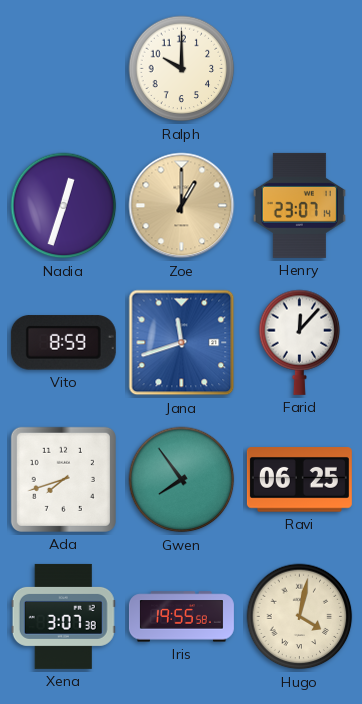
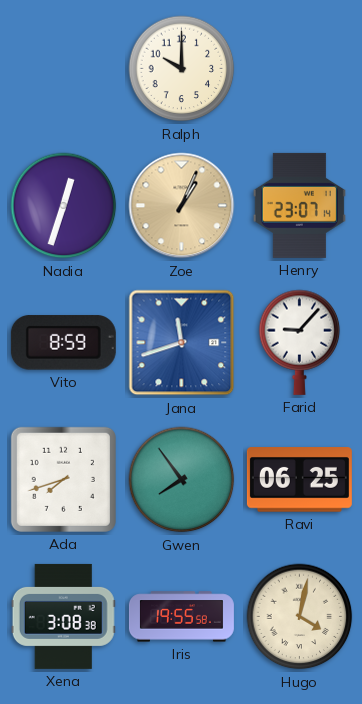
Zoe: 1:00 -> 1:04 (182, 206)
Farid: 12:07 -> 9:07 (300, 342)
Xena: 3:07 -> 3:08 (63, 616)
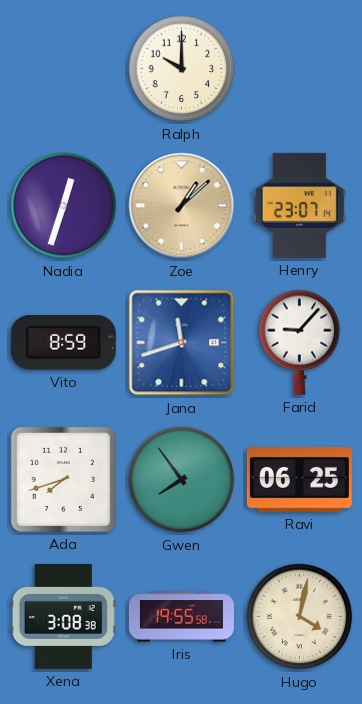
Zoe: 1:04 -> 1:08 (182, 206)
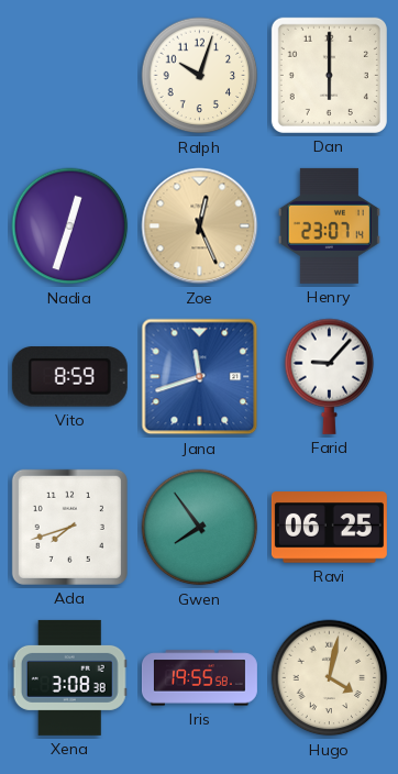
Ralph: 10:00 -> 10:03 (200, 76)
Dan: none -> 6:00 (329, 75)
Zoe: 1:08 -> 12:26 (200, 226)
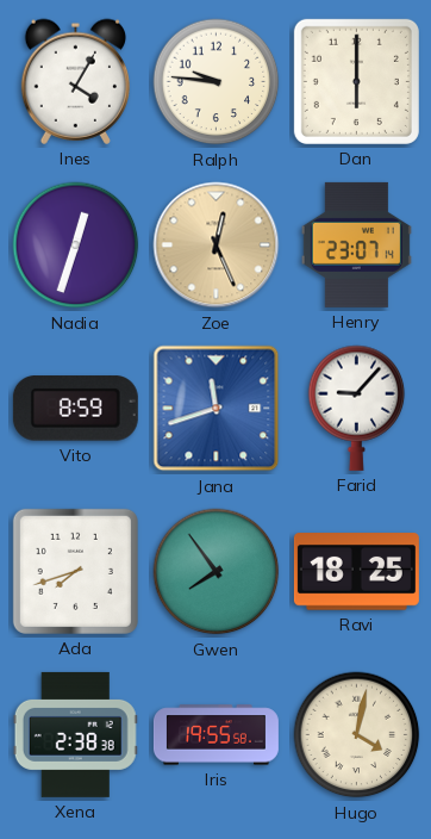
Ines: none -> 4:05 (75, 81)
Ralph: 10:03 -> 9:46 (217, 82)
Ravi: 06:25 -> 18:25 (356, 572)
Xena: 3:08 -> 2:38 (75, 734)
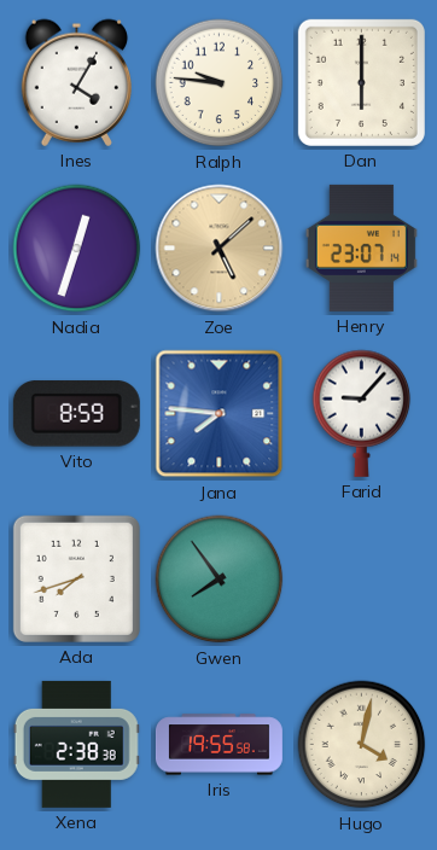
Zoe: 12:26 -> 5:08 (220, 249)
Jana: 11:42 -> 7:46 (220, 414)
Ravi: 18:25 -> none (356, 572)
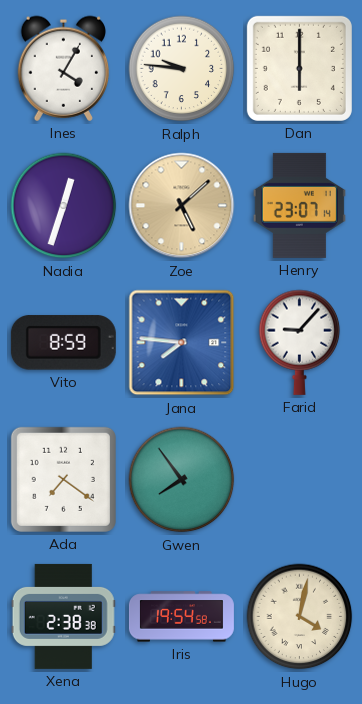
Ada: 7:42 -> 7:21 (63, 479)
Iris: 19:55 -> 19:54 (181, 617)
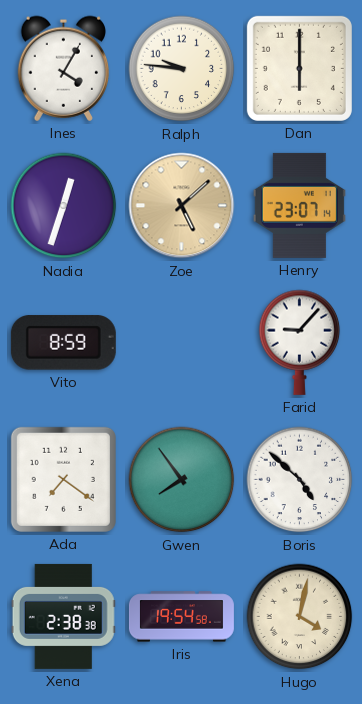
Jana: 7:46 -> none (182, 343)
Boris: none -> 4:52 (300, 480)
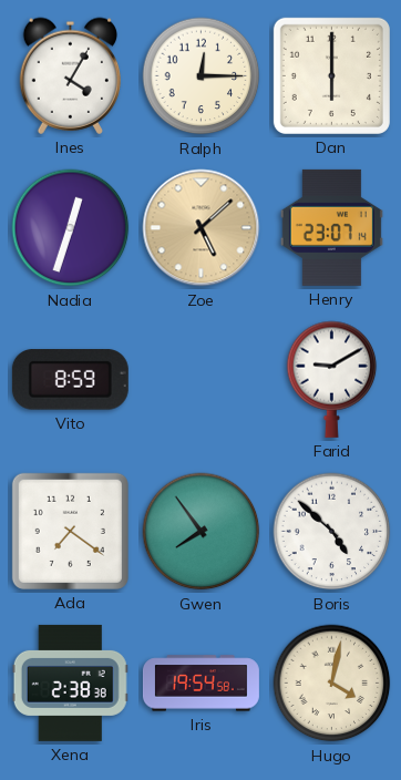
Ralph: 9:46 -> 12:15 (202, 76)
Farid: 9:07 -> 9:10 (332, 379)
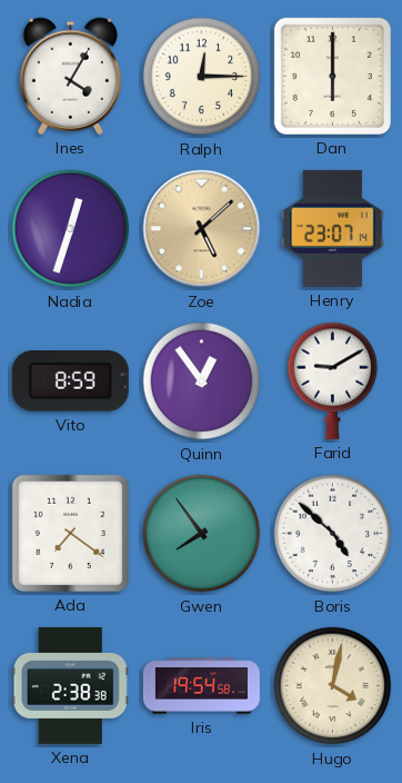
Quinn: none -> 12:54 (202, 381)
